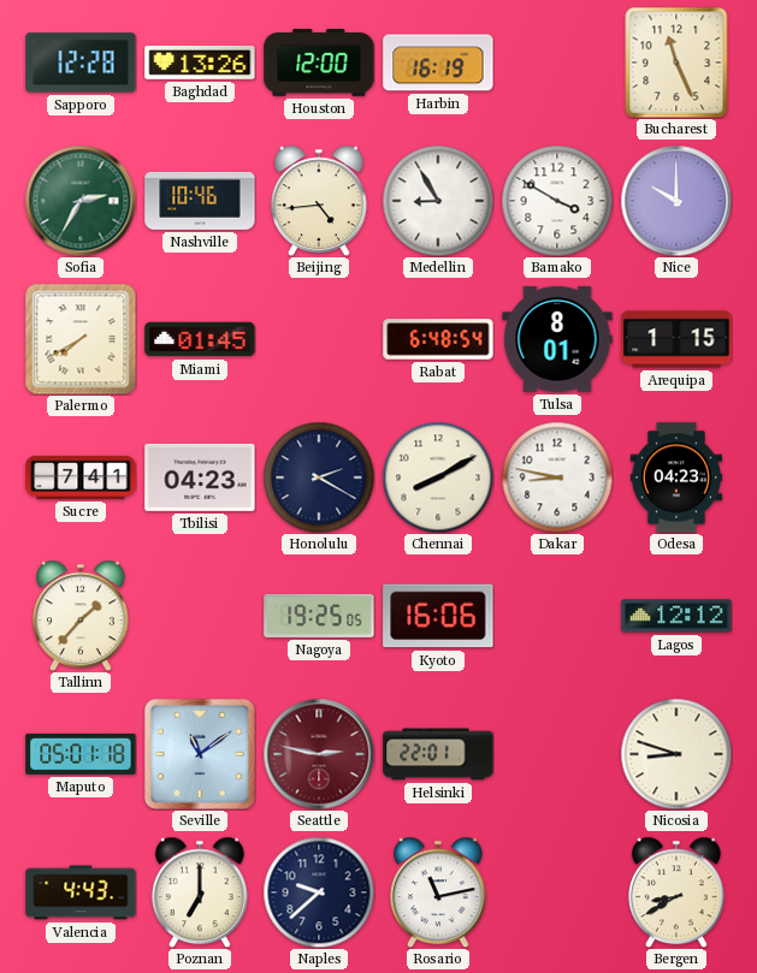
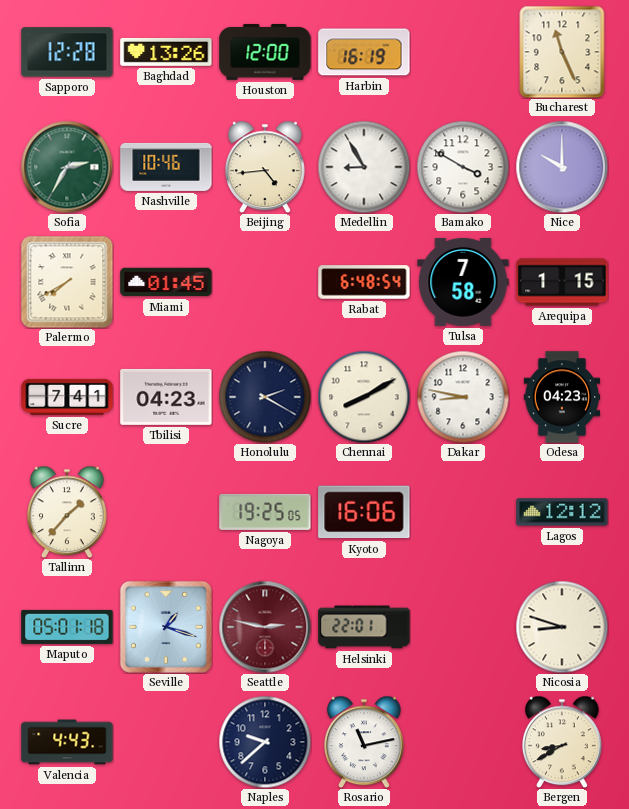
Tulsa: 8:01 -> 7:58 (463, 282)
Seville: 11:09 -> 1:18 (166, 627)
Poznan: 7:00 -> none (200, 892)
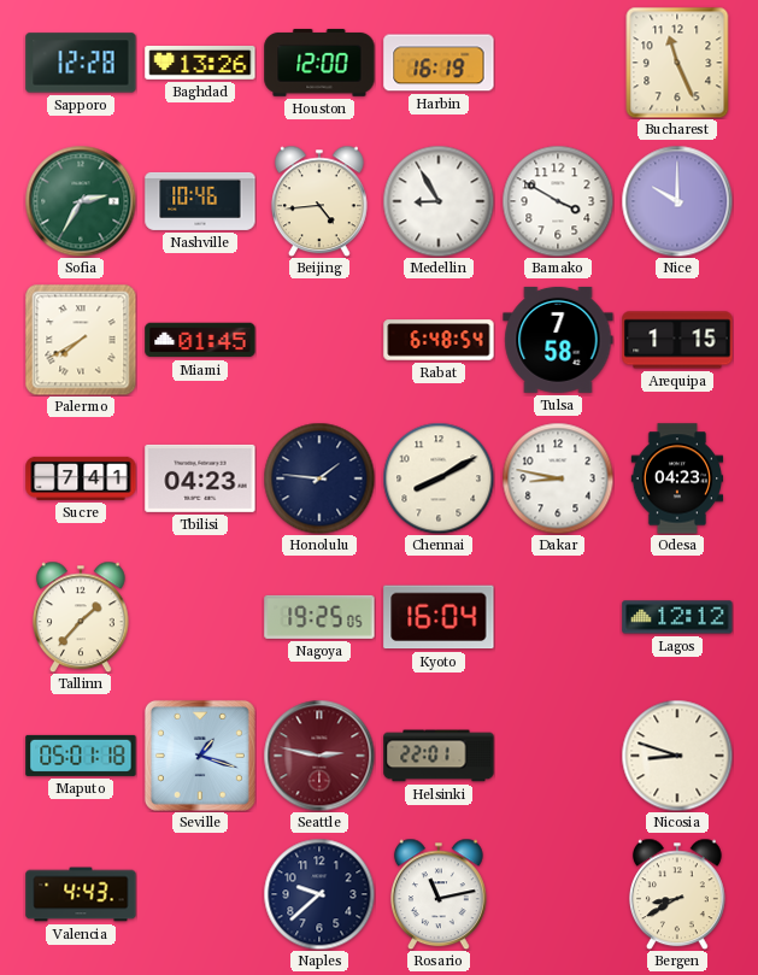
Honolulu: 2:20 -> 1:46 (319, 478)
Kyoto: 16:06 -> 16:04 (439, 617)
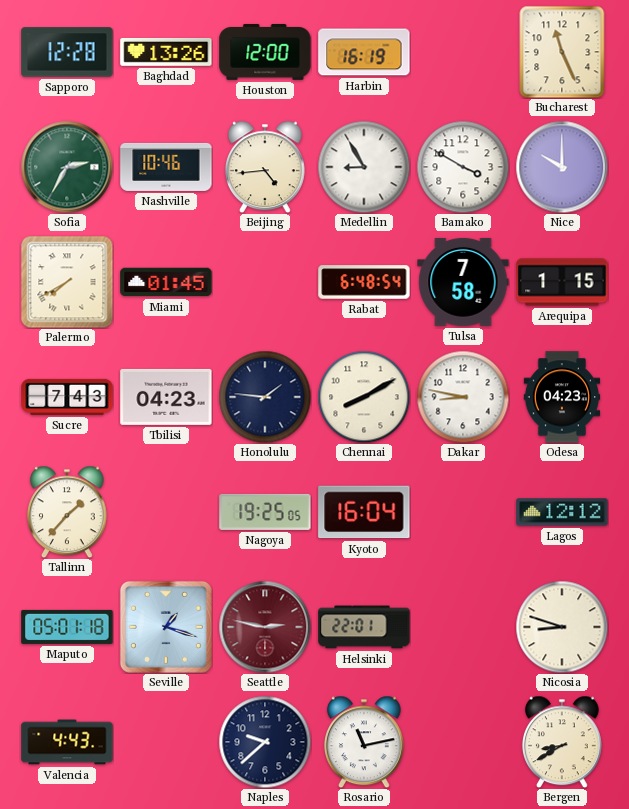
Sucre: 7:41 -> 7:43 (67, 397)
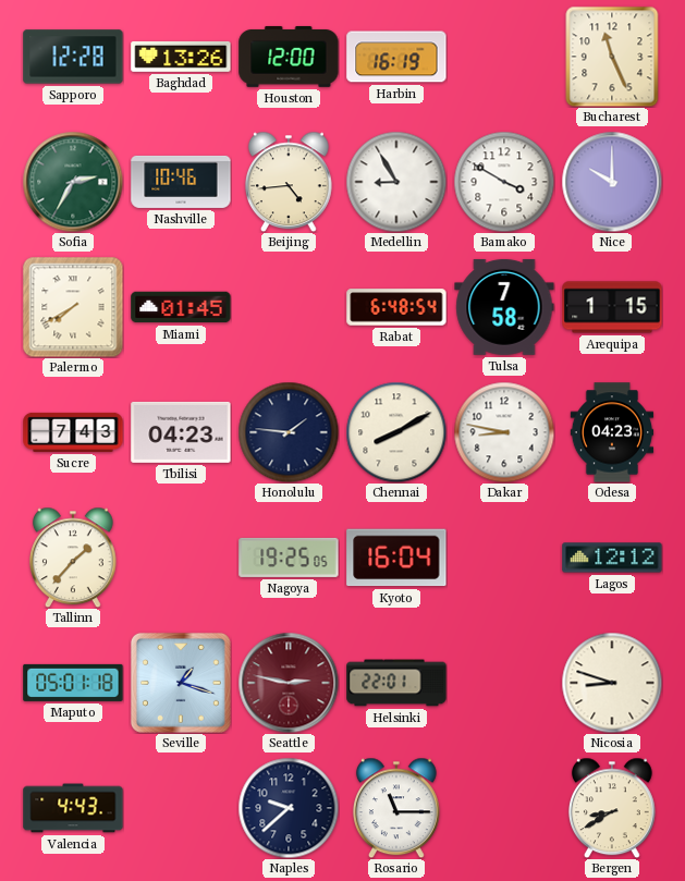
Rosario: 11:13 -> 11:15 (396, 808)
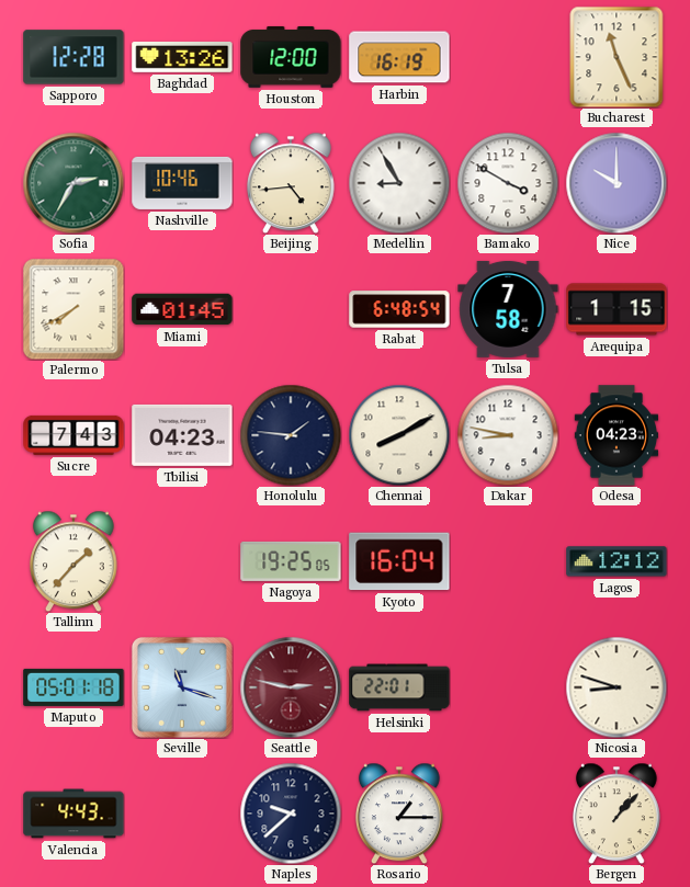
Seville: 1:18 -> 11:18 (182, 687)
Rosario: 11:15 -> 1:15 (399, 814)
Bergen: 8:40 -> 1:07 (617, 814)
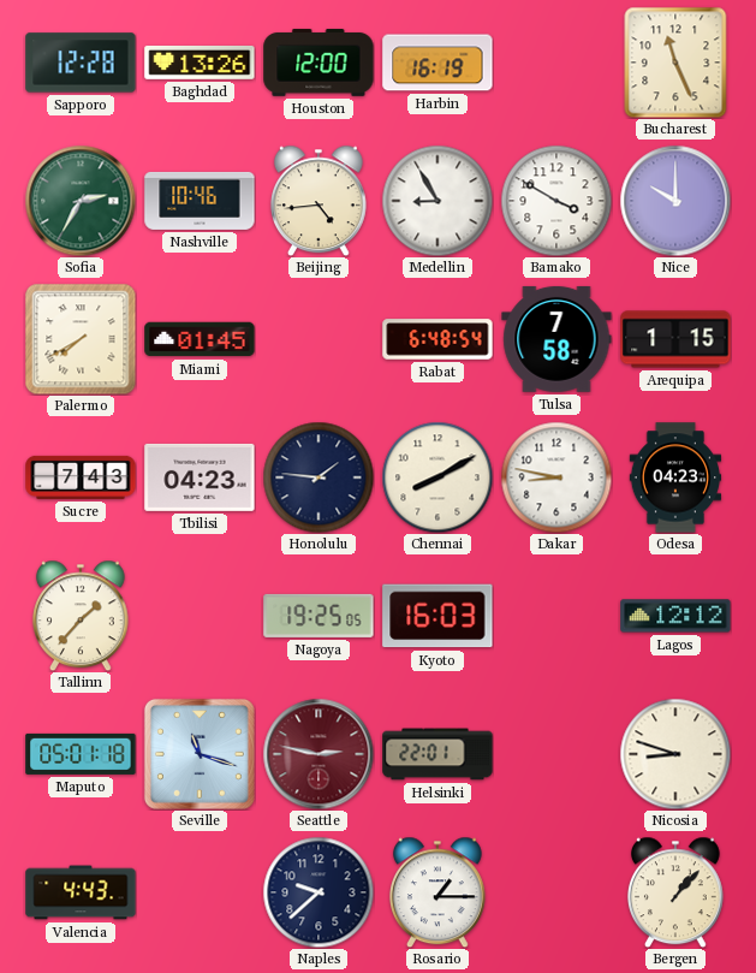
Kyoto: 16:04 -> 16:03 (437, 616)
